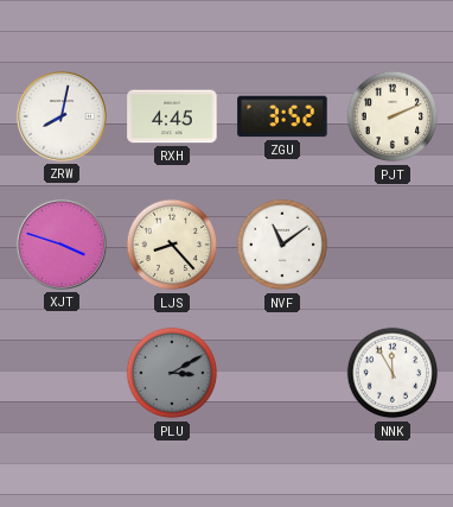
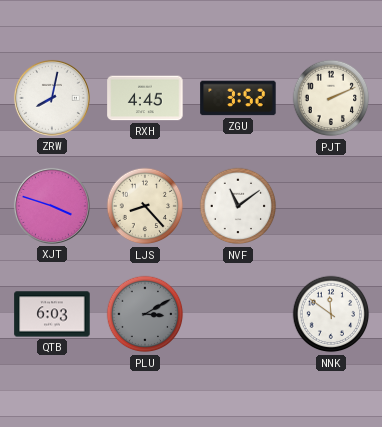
QTB: none -> 6:03 (52, 314)
NNK: 11:55 -> 11:51 (331, 314)
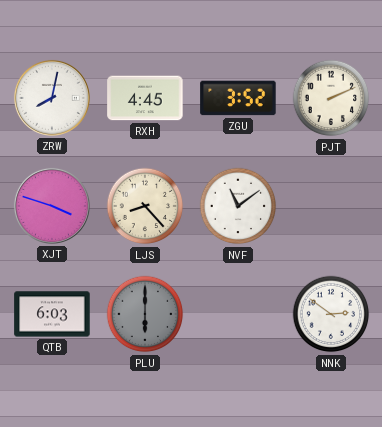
PLU: 3:10 -> 6:00 (145, 314)
NNK: 11:51 -> 2:51 (331, 314)
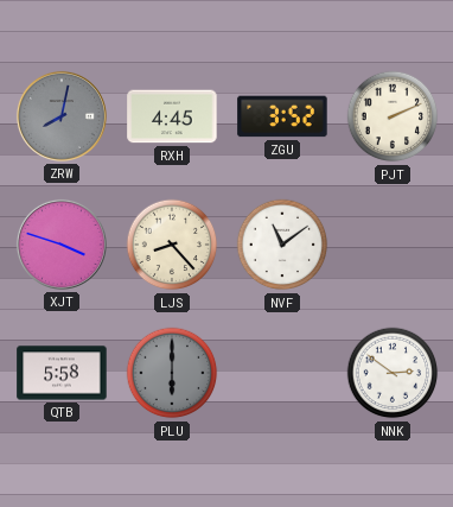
ZRW dial: white -> grey (62, 116)
QTB: 6:03 -> 5:58 (62, 373)
